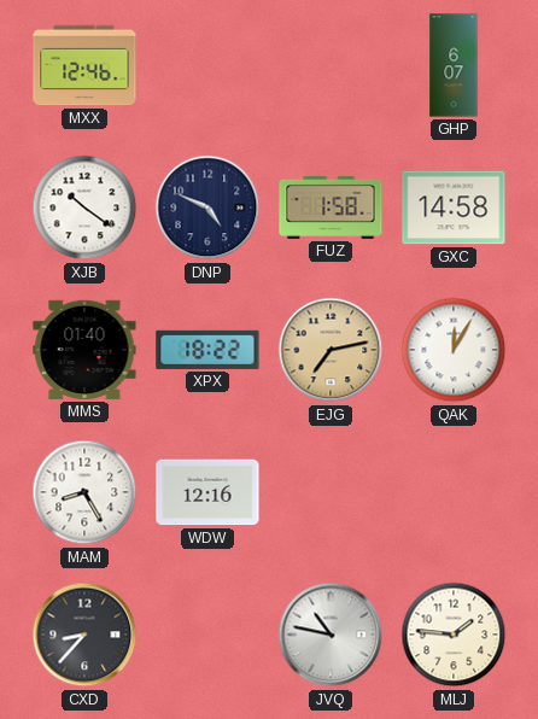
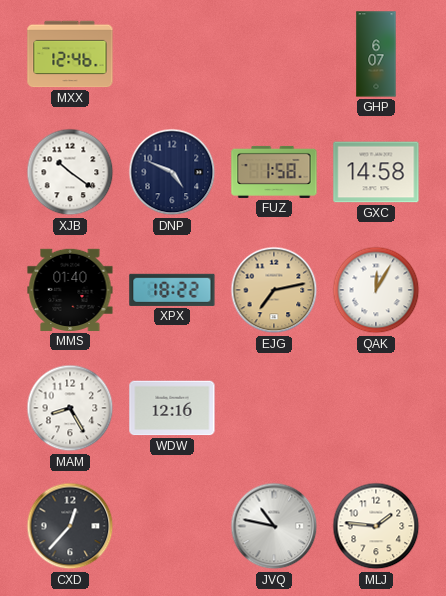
CXD: 8:37 -> 12:37 (70, 526)
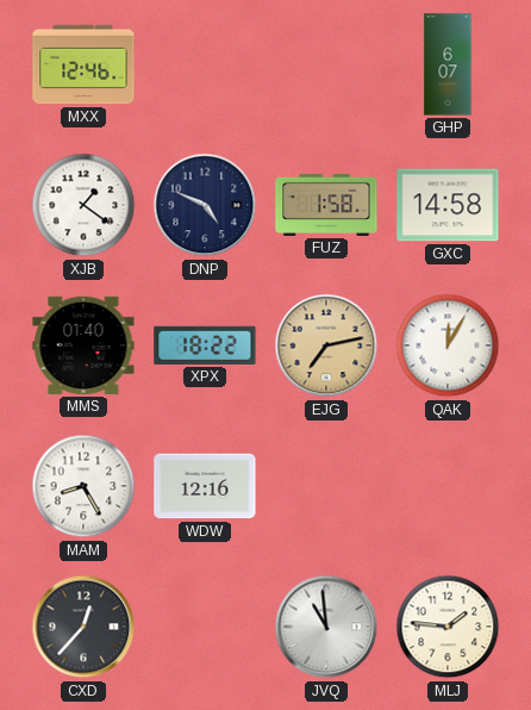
XJB: 10:21 -> 1:21 (83, 205)
JVQ: 10:47 -> 10:59 (326, 627)
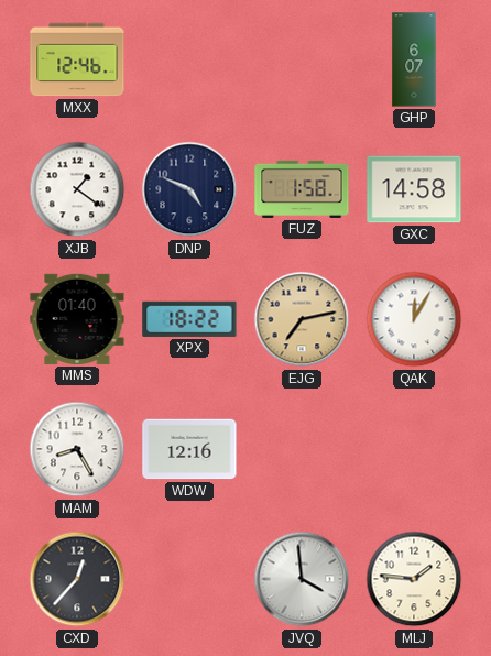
JVQ: 10:59 -> 3:59 (302, 579)
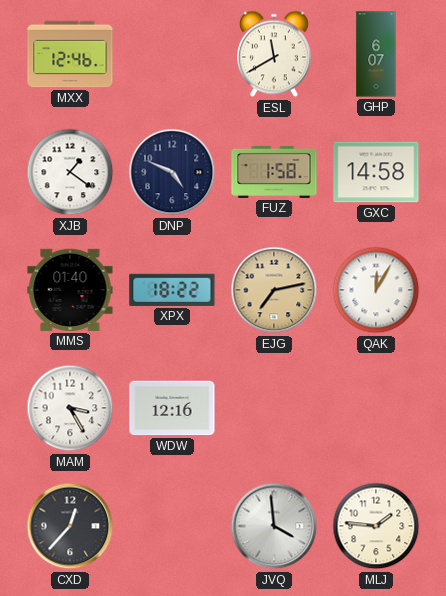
ESL: none -> 11:40 (275, 54)
MAM: 8:25 -> 3:25 (70, 408)
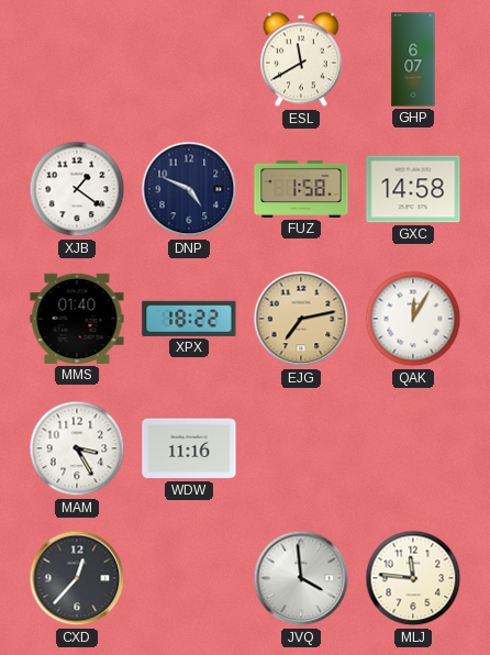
MXX: 12:46 -> none (70, 54)
WDW: 12:16 -> 11:16 (189, 448)
MLJ: 1:46 -> 11:46 (413, 578)
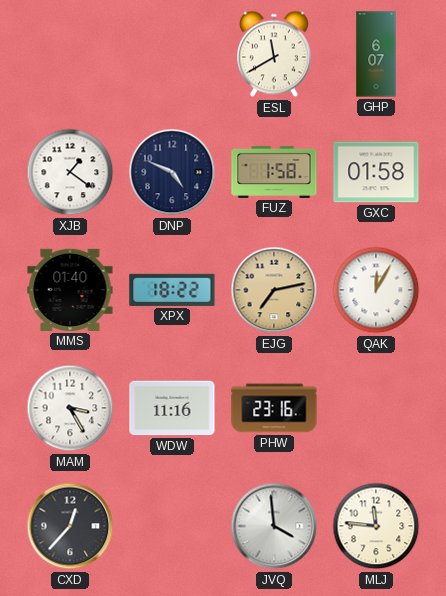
GXC: 14:58 -> 01:58 (376, 172)
PHW: none -> 23:16 (274, 408)
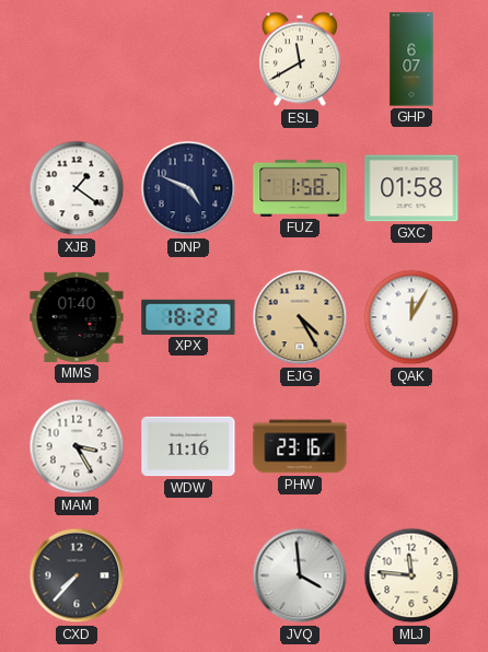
EJG: 7:13 -> 4:25 (300, 317)
CXD: 12:37 -> 7:37 (77, 575)
